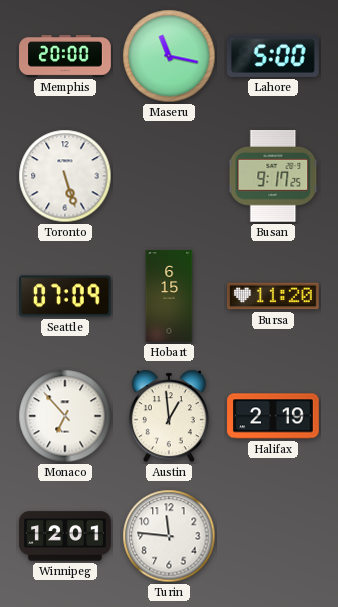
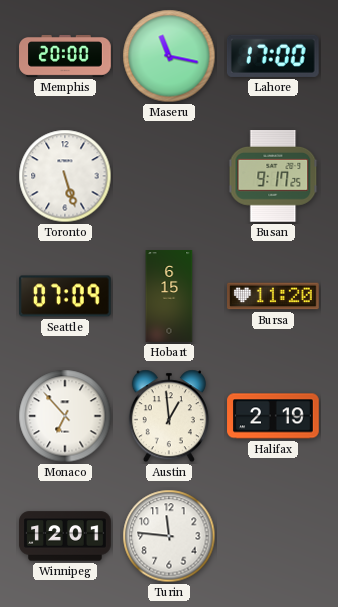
Lahore: 5:00 -> 17:00 (273, 56)
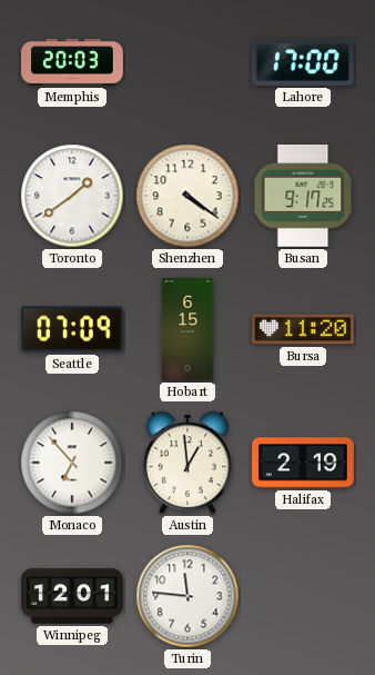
Memphis: 20:00 -> 20:03 (72, 62)
Maseru: 11:17 -> none (169, 56)
Toronto: 5:27 -> 1:39 (72, 196)
Shenzhen: none -> 4:21 (187, 196)
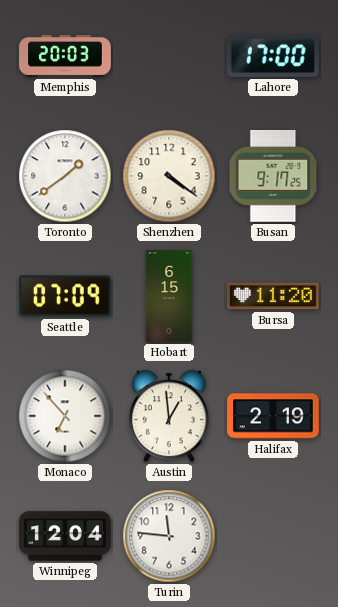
Winnipeg: 12:01 -> 12:04 (65, 536)
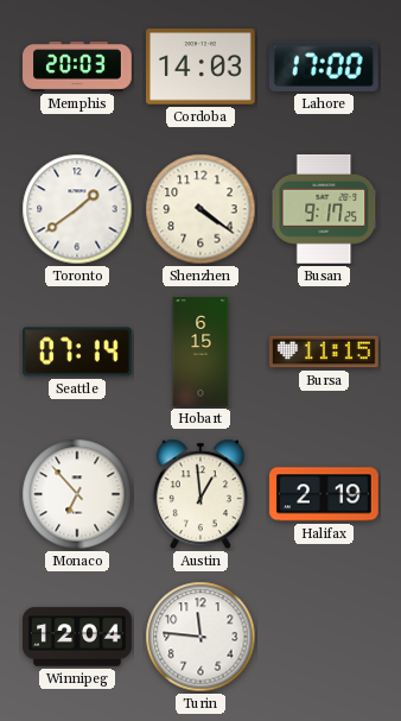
Cordoba: none -> 14:03 (202, 67)
Seattle: 07:09 -> 07:14 (78, 352)
Bursa: 11:20 -> 11:15 (324, 352)
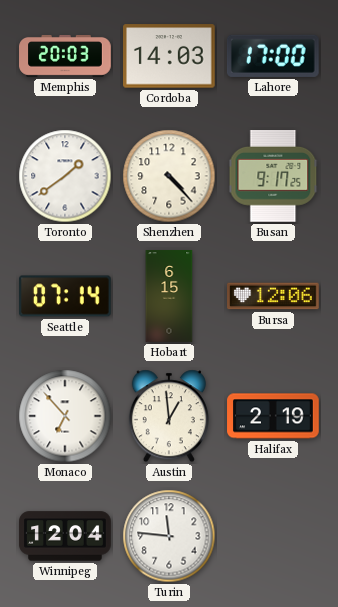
Shenzhen: 4:21 -> 4:23 (169, 176)
Bursa: 11:15 -> 12:06 (273, 296)
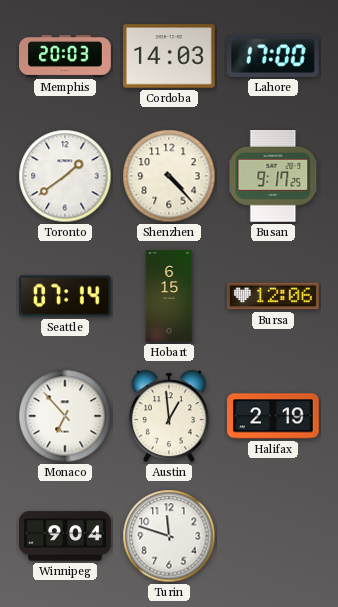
Winnipeg: 12:04 -> 9:04 (65, 536)
Turin: 11:46 -> 11:48 (169, 536)
